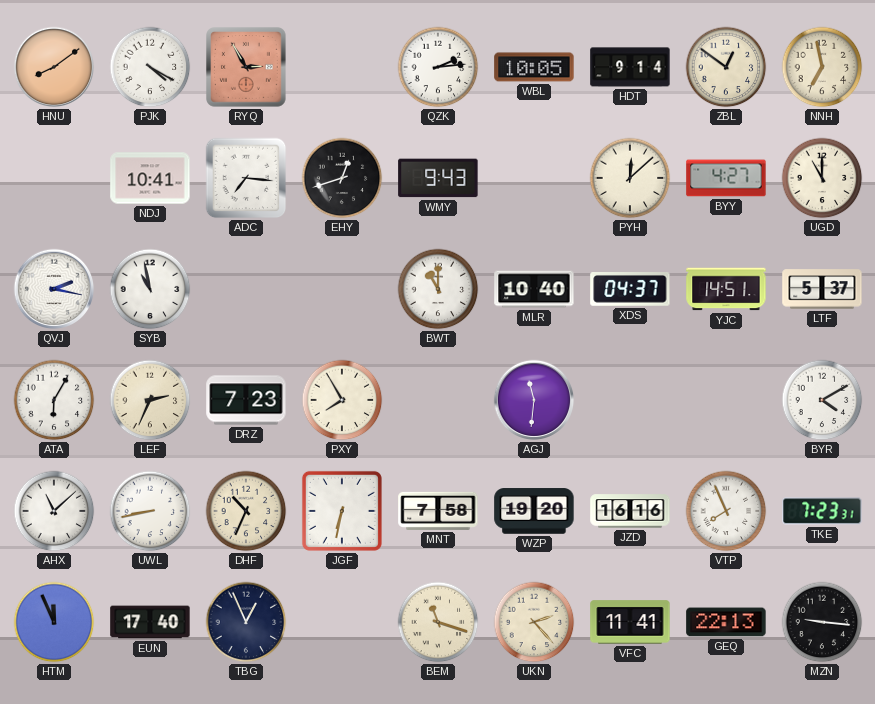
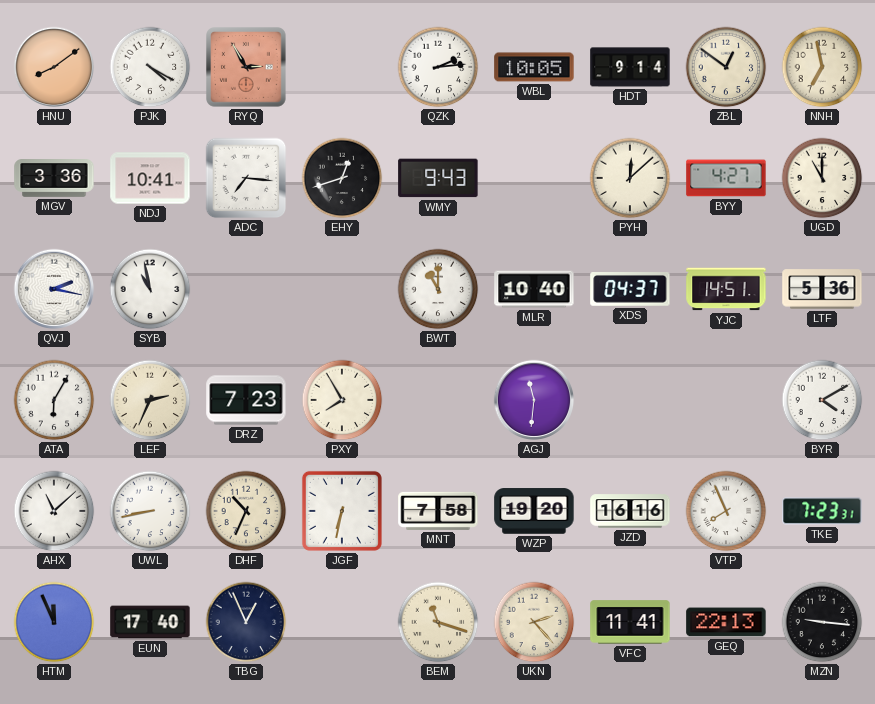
MGV: none -> 3:36 (54, 179)
LTF: 5:37 -> 5:36 (822, 289)
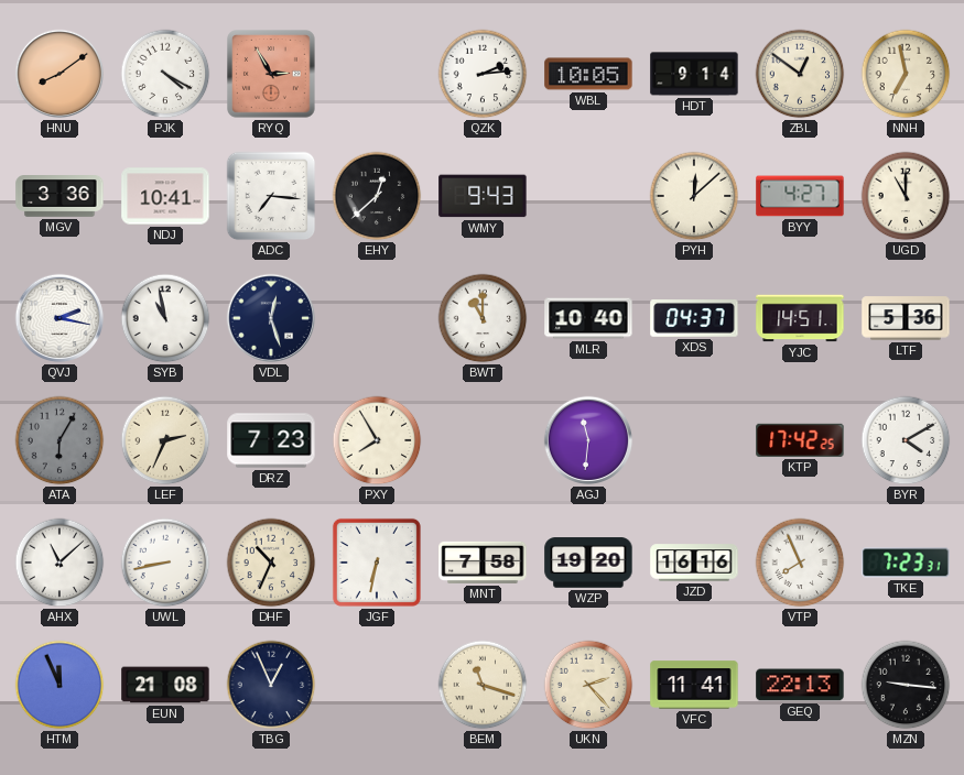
EHY: 12:42 -> 12:38 (377, 196)
VDL: none -> 12:27 (271, 318)
ATA dial: white -> grey (59, 440)
KTP: none -> 17:42 (800, 440)
EUN: 17:40 -> 21:08 (165, 685)
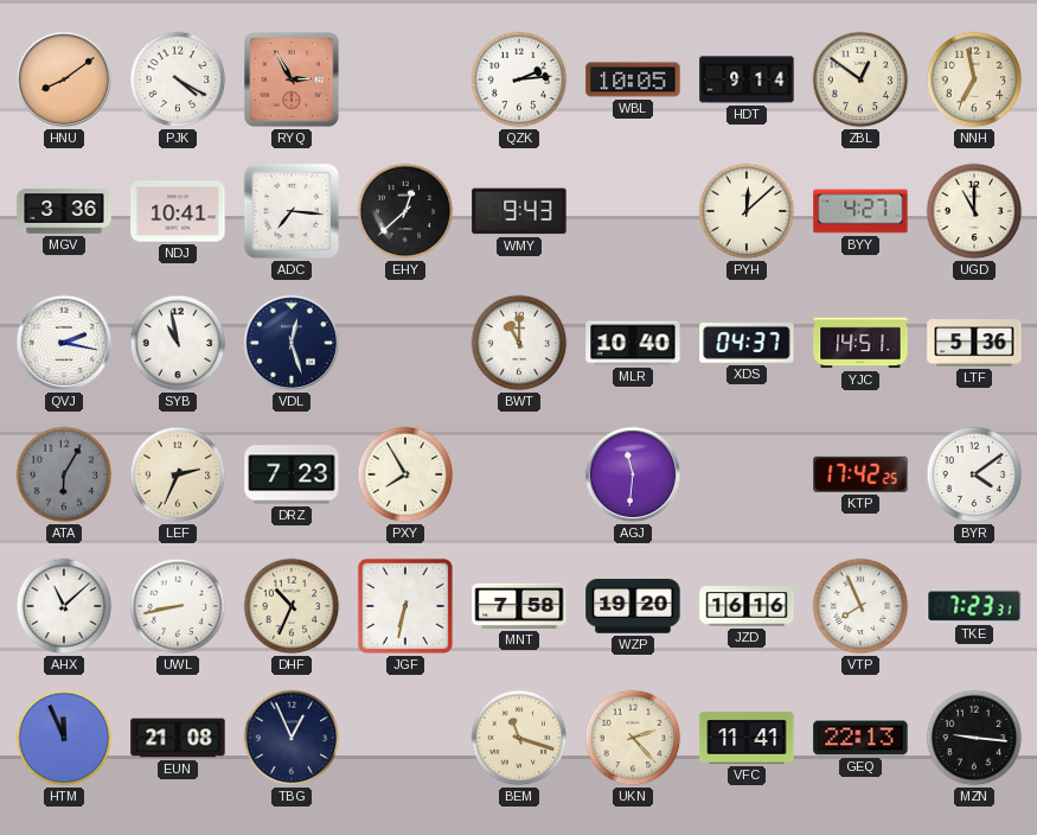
BYR: 4:10 -> 4:09 (974, 474)
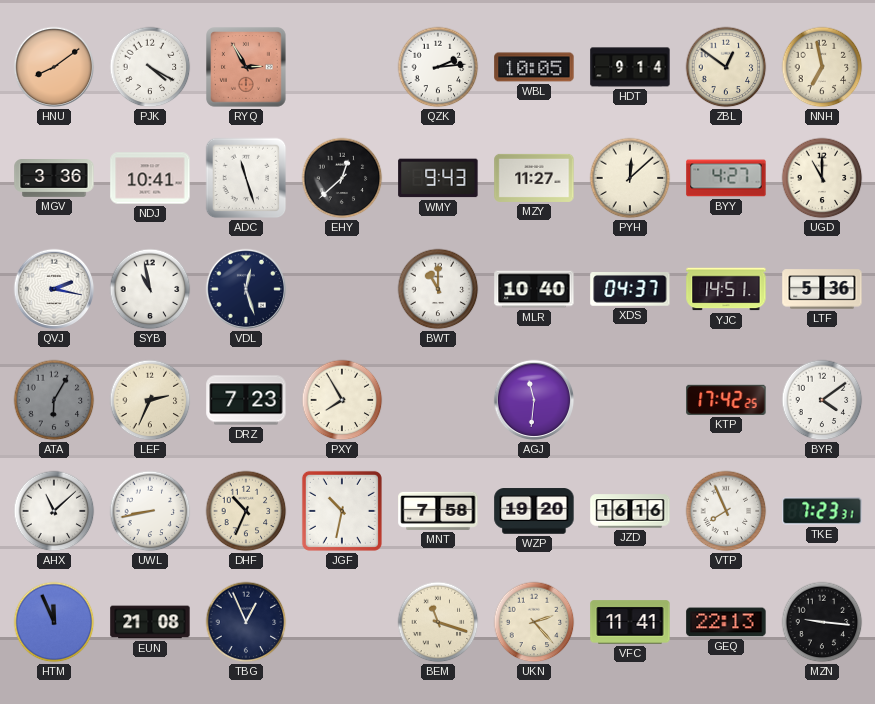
ADC: 7:16 -> 11:27 (246, 178)
MZY: none -> 11:27 (534, 178)
JGF: 6:32 -> 10:32 (342, 511)
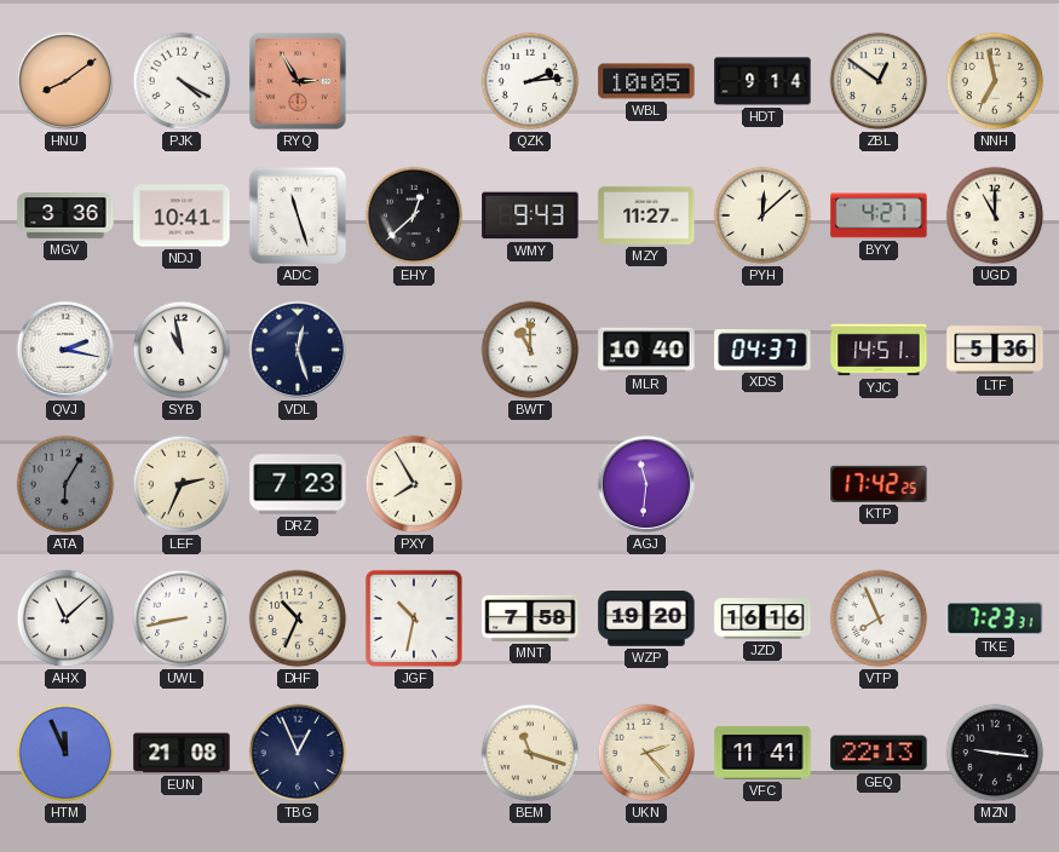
BYR: 4:09 -> none (822, 400)
